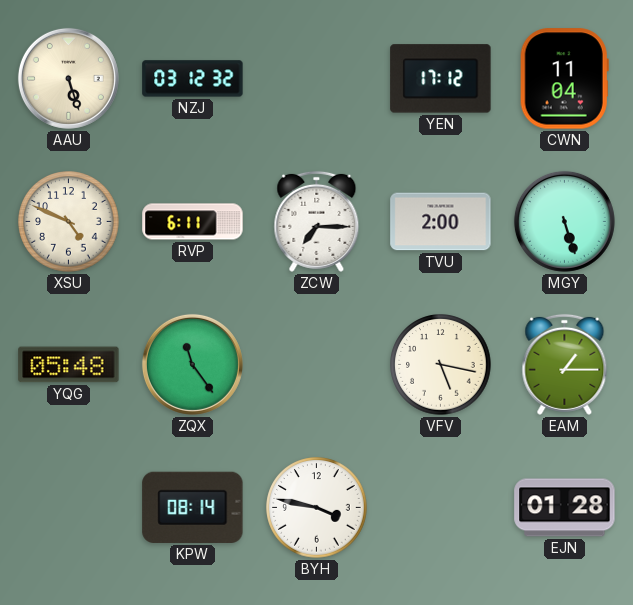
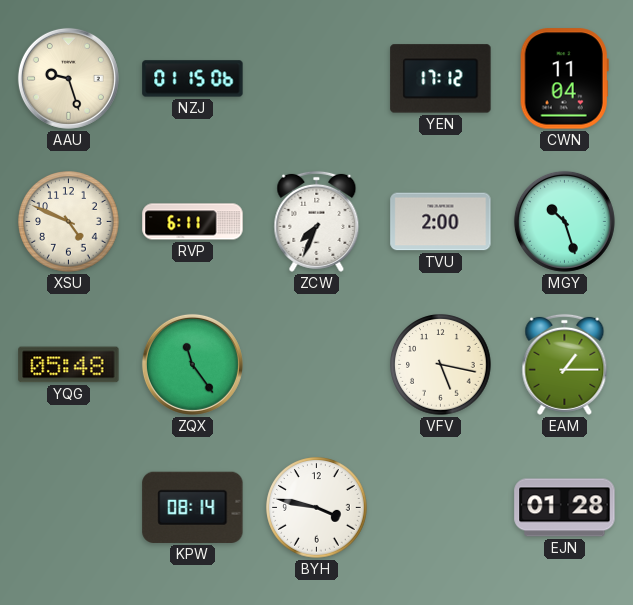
AAU: 5:27 -> 9:27 (68, 78)
NZJ: 03:12 -> 01:15 (193, 79)
ZCW: 7:15 -> 7:34 (317, 221)
MGY: 5:27 -> 10:27 (564, 221)
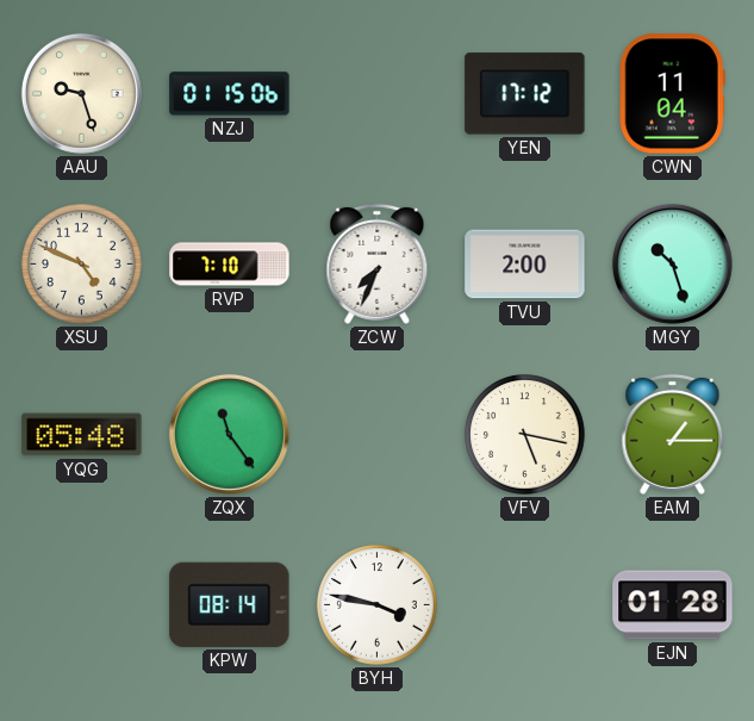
RVP: 6:11 -> 7:10 (230, 265)
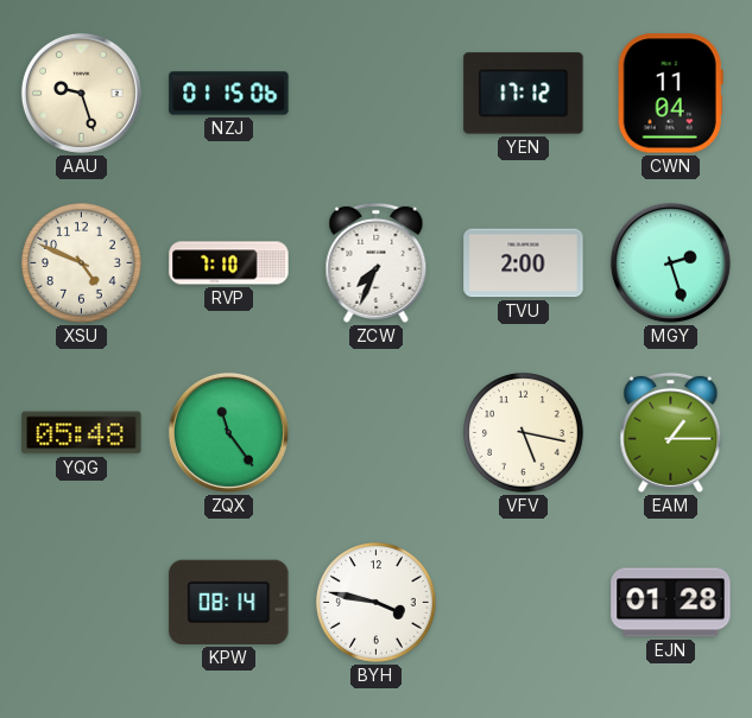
MGY: 10:27 -> 2:27 (670, 262)
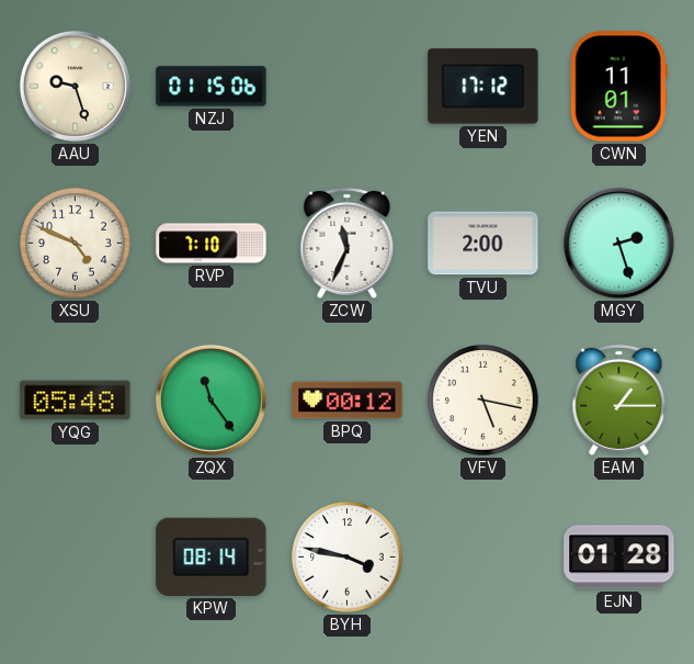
CWN: 11:04 -> 11:01 (618, 87)
ZCW: 7:34 -> 11:34 (348, 243)
BPQ: none -> 00:12 (348, 401)
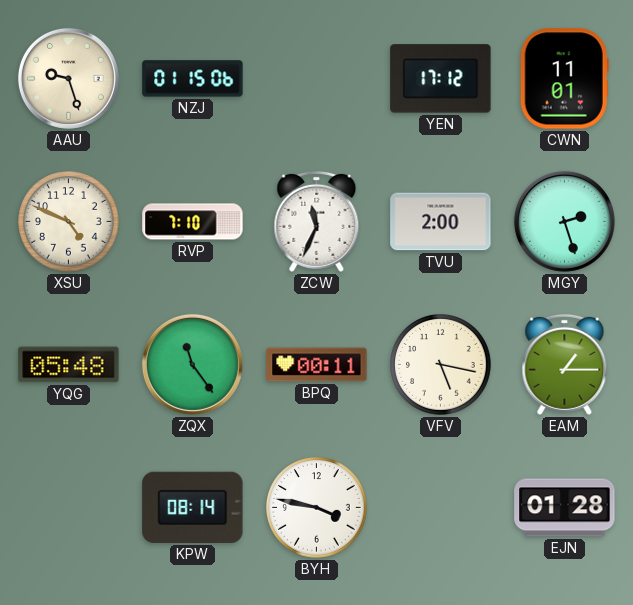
BPQ: 00:12 -> 00:11 (317, 365)
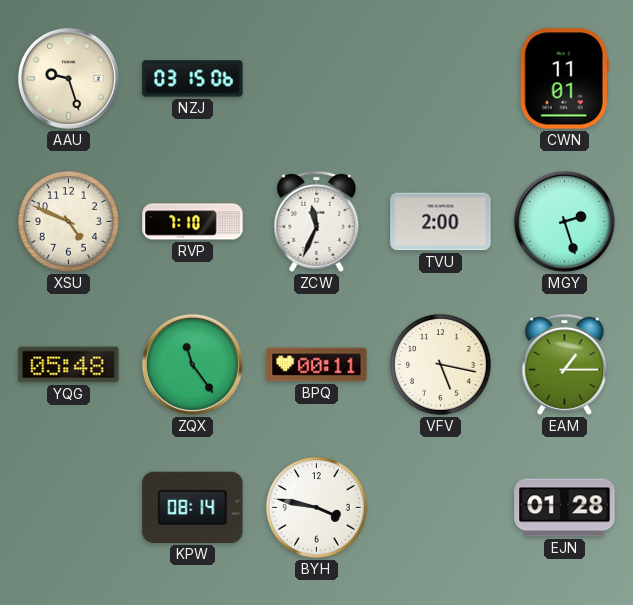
NZJ: 01:15 -> 03:15 (193, 79)
YEN: 17:12 -> none (441, 79)
